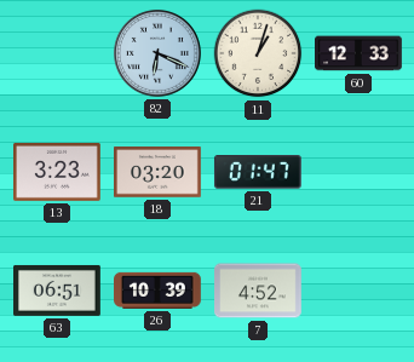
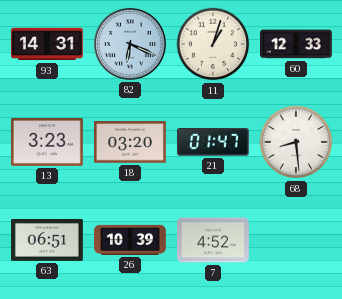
93: none -> 14:31 (48, 44)
68: none -> 8:29 (296, 142)
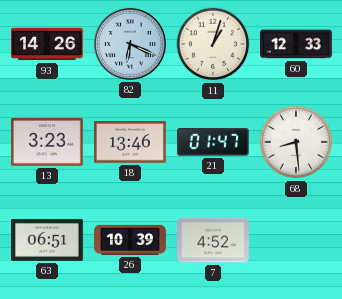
93: 14:31 -> 14:26 (48, 44)
18: 03:20 -> 13:46 (131, 142)
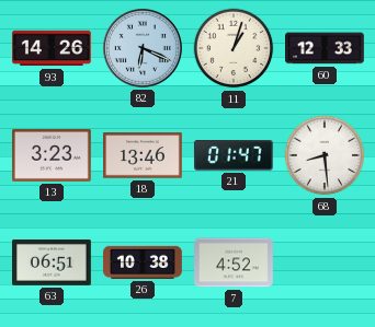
26: 10:39 -> 10:38 (144, 262)
